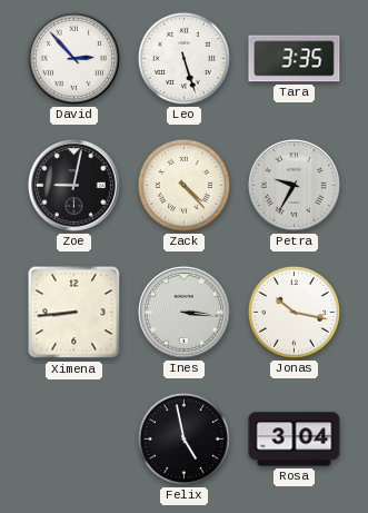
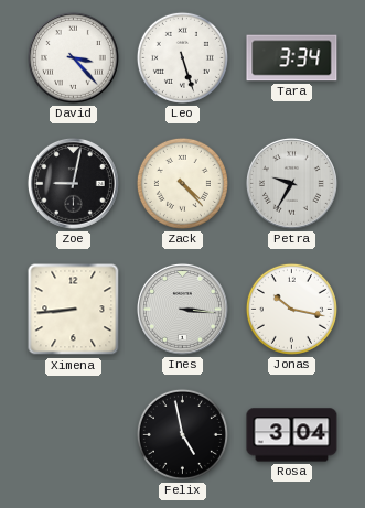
David: 2:53 -> 3:23 (73, 57)
Tara: 3:35 -> 3:34 (292, 58)
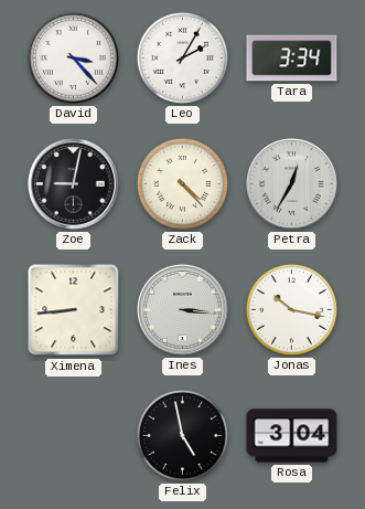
Leo: 5:27 -> 2:05 (182, 57)
Petra: 9:35 -> 12:35 (291, 183)
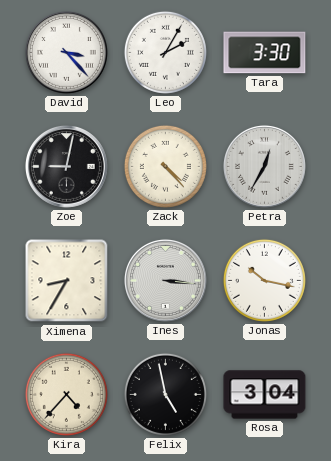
Tara: 3:34 -> 3:30 (265, 53)
Ximena: 8:44 -> 8:35 (67, 281)
Kira: none -> 4:37 (66, 394)
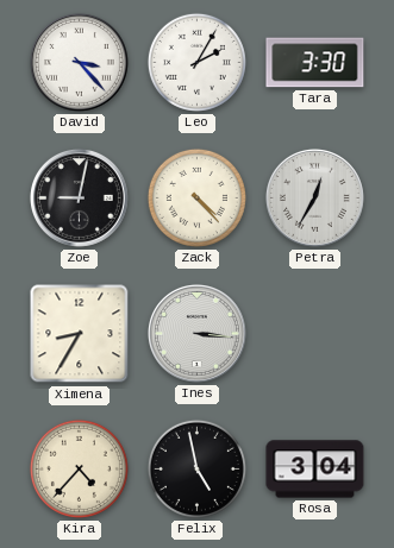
Jonas: 10:17 -> none (264, 280)
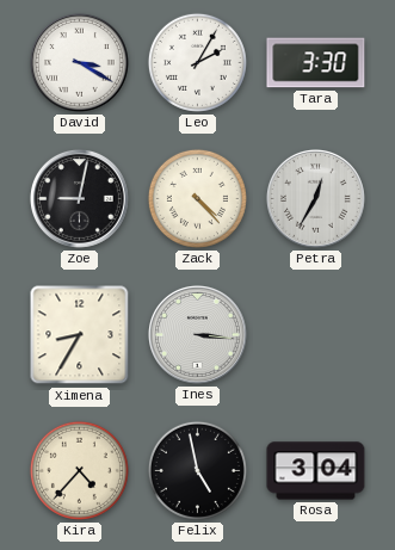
David: 3:23 -> 3:20 (79, 62)
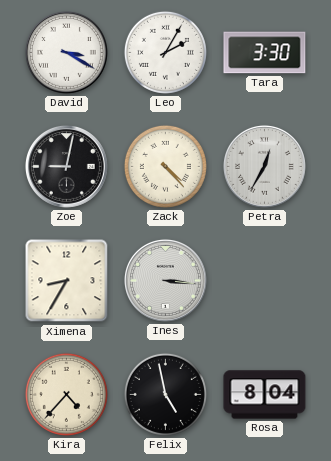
Rosa: 3:04 -> 8:04 (265, 395)
